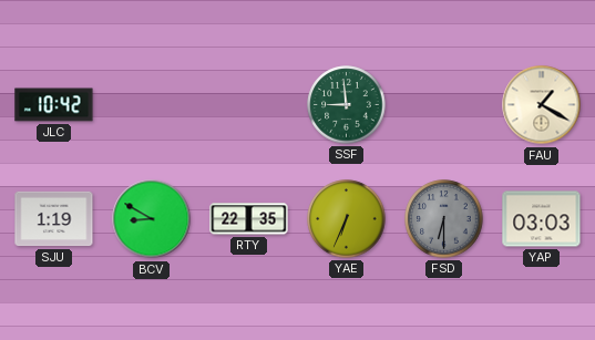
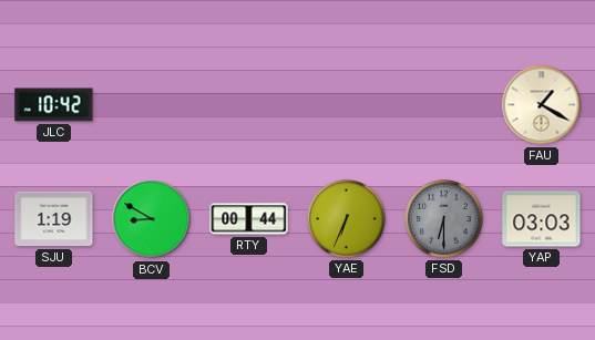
SSF: 8:59 -> none (347, 105)
RTY: 22:35 -> 00:44 (249, 219)
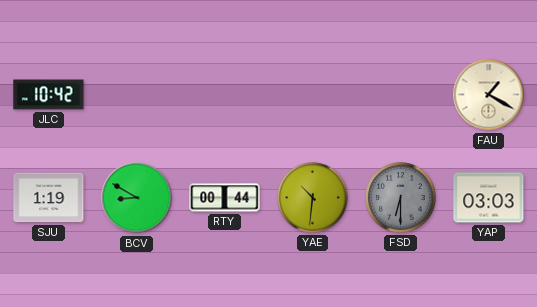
YAE: 6:34 -> 10:31 (313, 198)
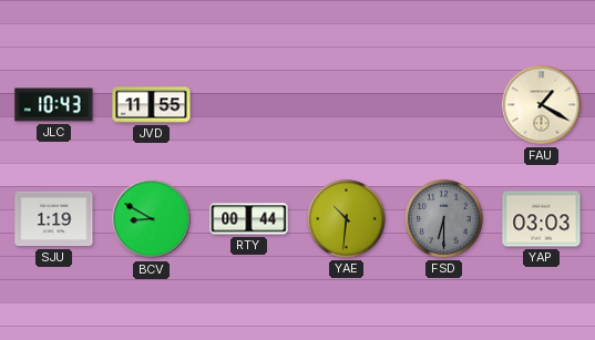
JLC: 10:42 -> 10:43 (54, 105)
JVD: none -> 11:55 (152, 105)
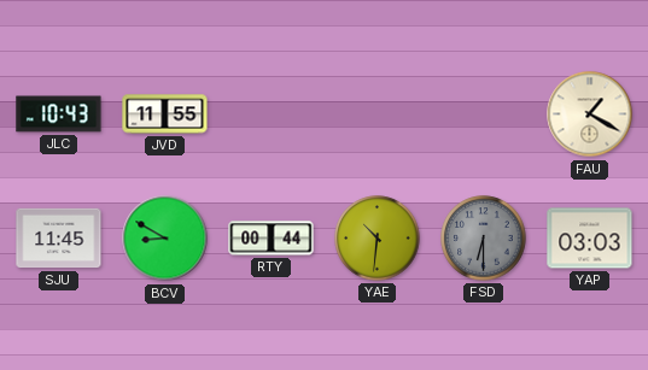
SJU: 1:19 -> 11:45 (59, 239)
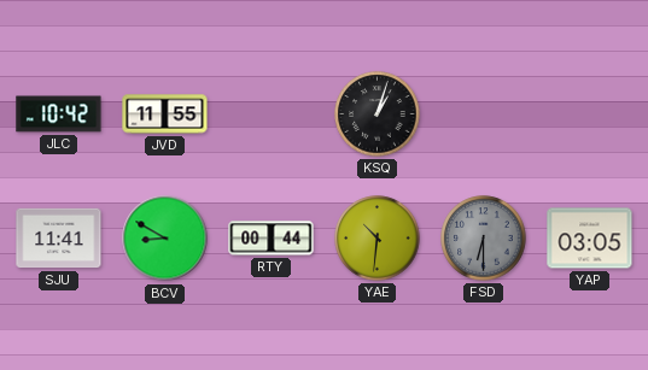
JLC: 10:43 -> 10:42 (59, 114)
KSQ: none -> 1:03 (378, 114)
FAU: 1:20 -> none (590, 114)
SJU: 11:45 -> 11:41 (59, 239)
YAP: 03:03 -> 03:05 (590, 239)
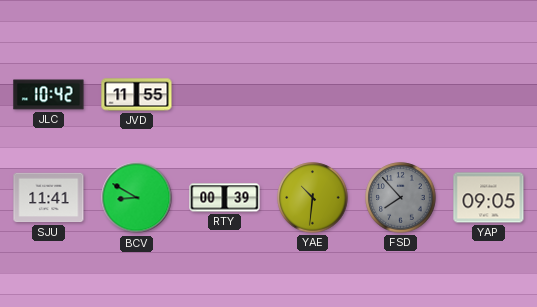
KSQ: 1:03 -> none (378, 114)
RTY: 00:44 -> 00:39 (225, 198)
FSD: 6:30 -> 7:53 (401, 198)
YAP: 03:05 -> 09:05 (489, 198)
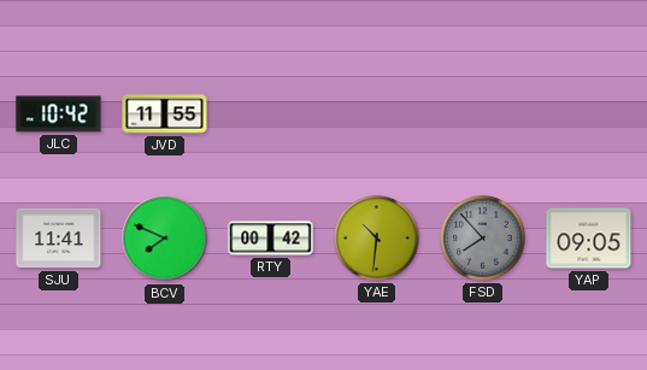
BCV: 8:50 -> 7:49 (165, 239)
RTY: 00:39 -> 00:42 (271, 239)
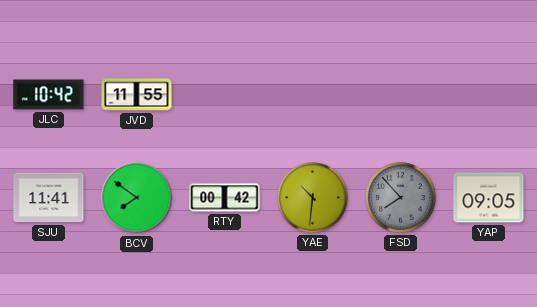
BCV: 7:49 -> 7:51 (137, 198)
